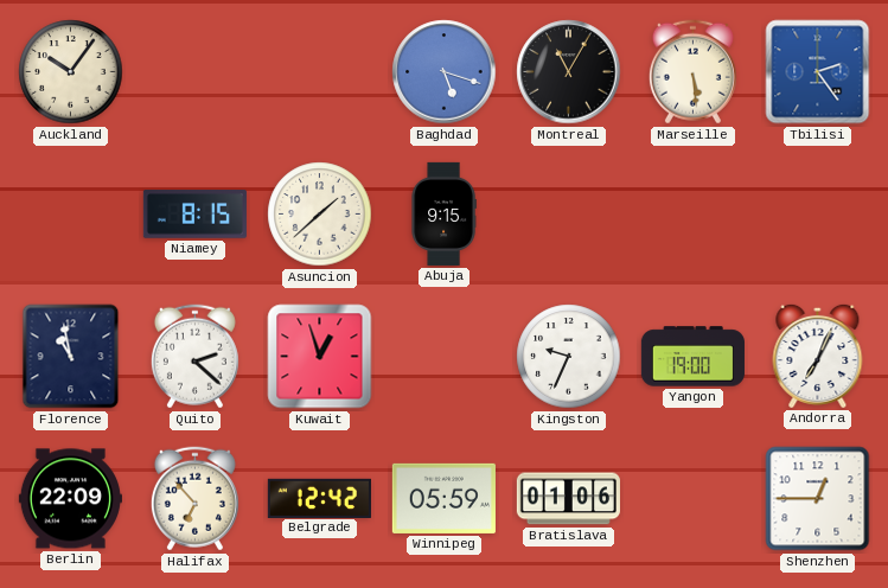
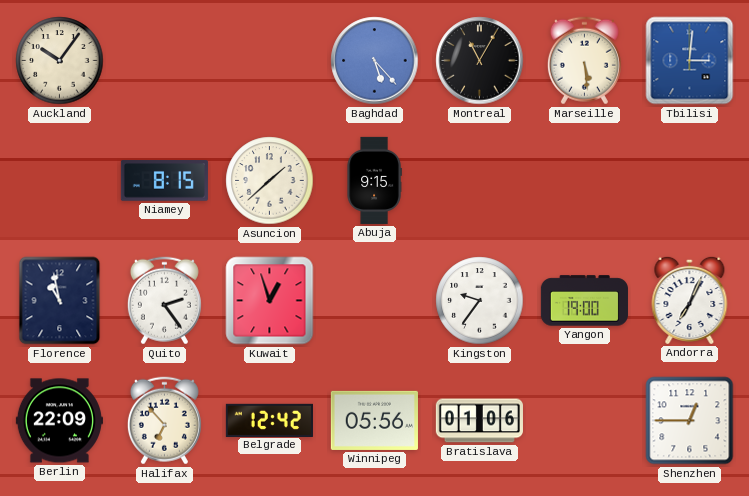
Baghdad: 5:18 -> 5:23 (375, 61)
Tbilisi: 2:24 -> 3:01 (690, 61)
Quito: 2:22 -> 2:24 (164, 301)
Kingston: 9:34 -> 9:36 (480, 301)
Winnipeg: 05:59 -> 05:56 (374, 420)
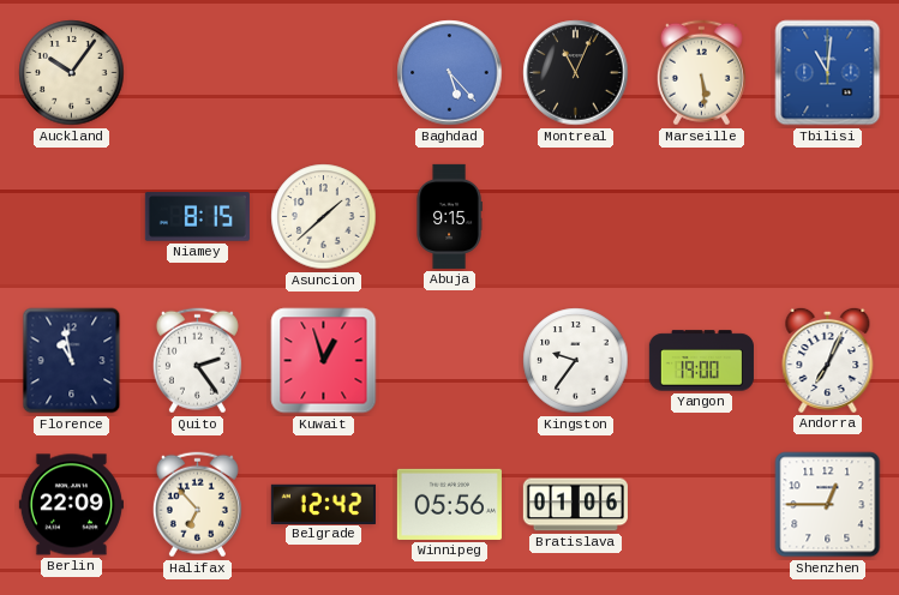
Montreal: 11:05 -> 11:04 (576, 73)
Tbilisi: 3:01 -> 11:01 (828, 73)
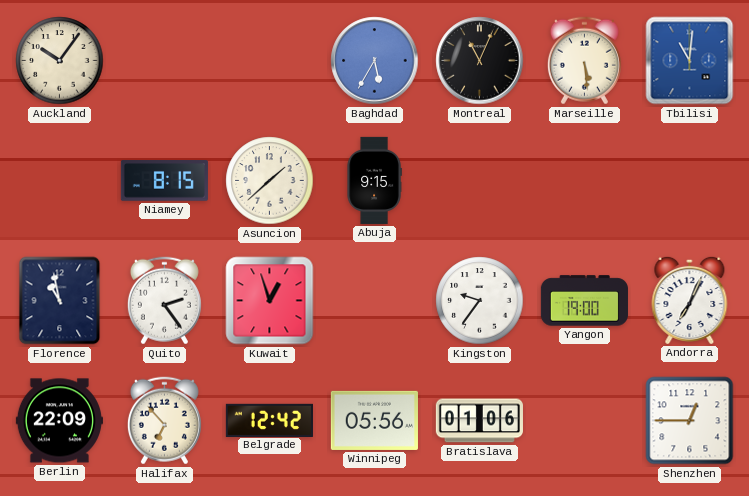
Baghdad: 5:23 -> 5:35 (375, 61)
